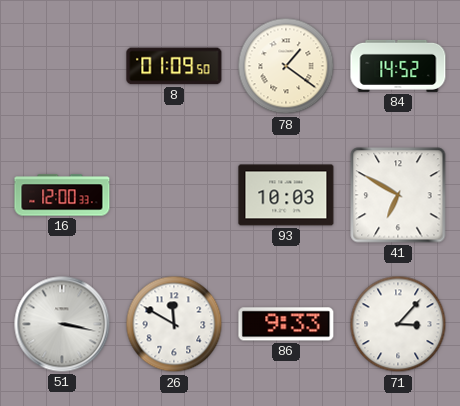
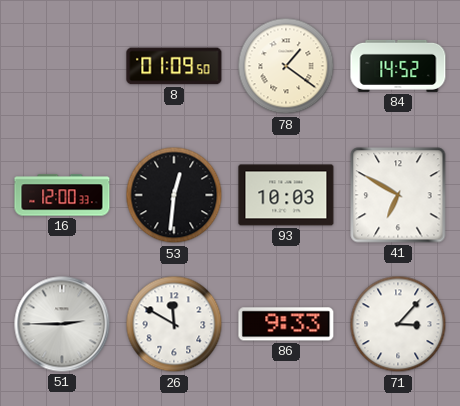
53: none -> 12:31 (174, 195)
51: 3:17 -> 2:45 (62, 324)
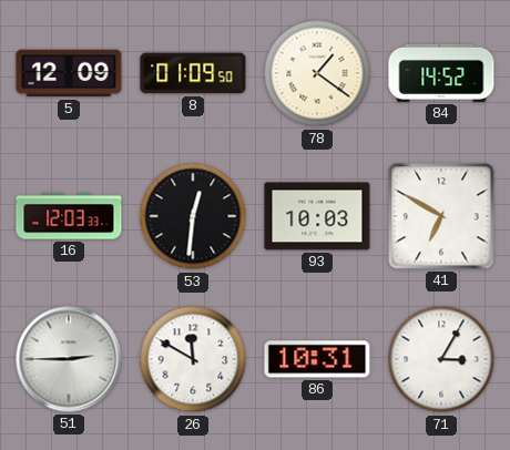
5: none -> 12:09 (69, 73)
16: 12:00 -> 12:03 (69, 216)
86: 9:33 -> 10:31 (317, 359)
71: 3:07 -> 3:05 (441, 359)
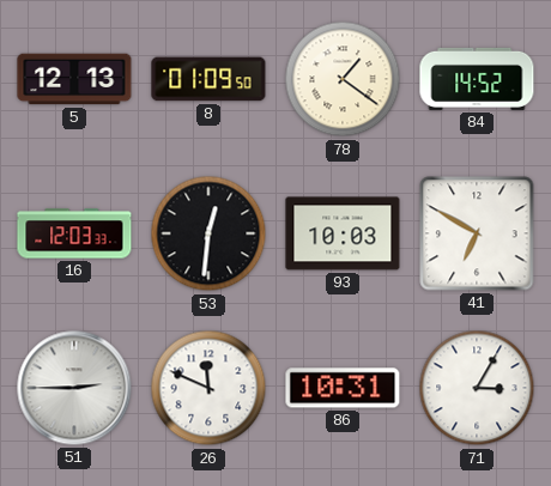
5: 12:09 -> 12:13 (74, 79)
26: 11:50 -> 11:49 (208, 388)
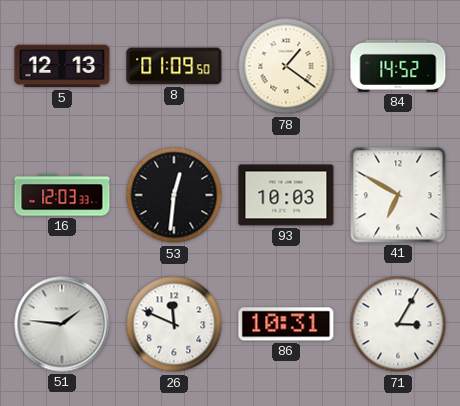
51: 2:45 -> 1:46 (62, 324)
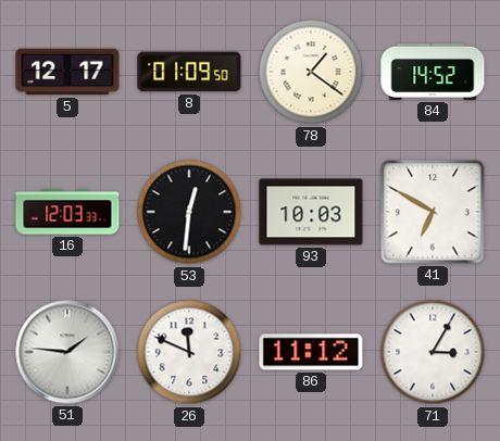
5: 12:13 -> 12:17 (67, 72)
86: 10:31 -> 11:12 (311, 352)
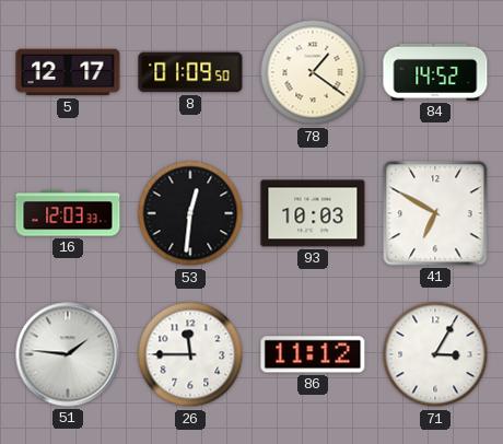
26: 11:49 -> 11:45 (190, 354)
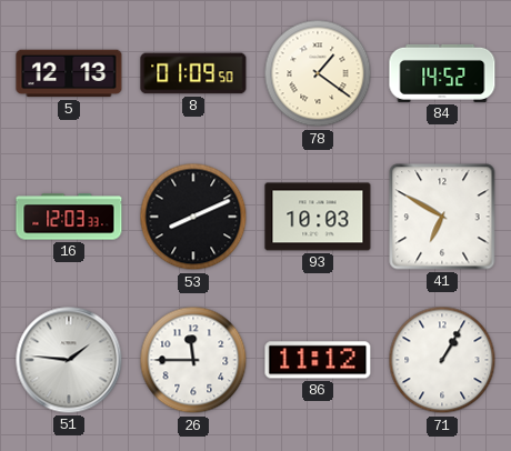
5: 12:17 -> 12:13 (69, 73)
53: 12:31 -> 8:11 (193, 217)
71: 3:05 -> 1:05 (442, 360)
